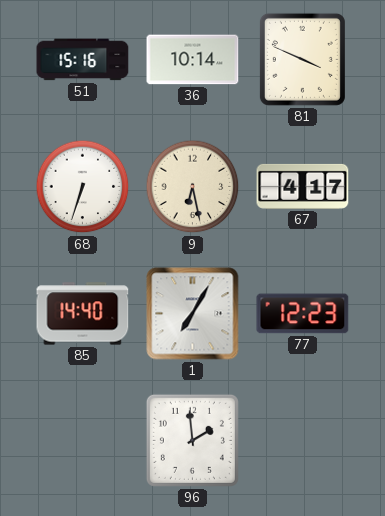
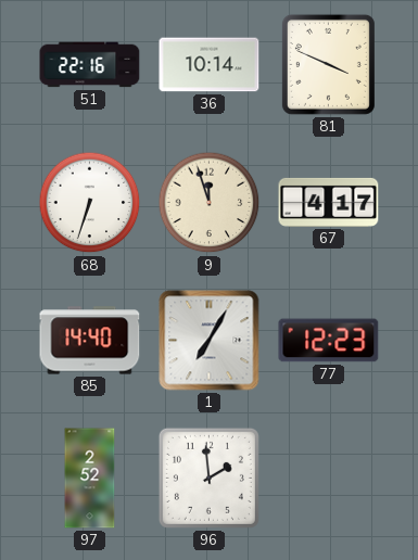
51: 15:16 -> 22:16 (90, 65)
9: 6:28 -> 11:57 (210, 203)
97: none -> 2:52 (90, 479)
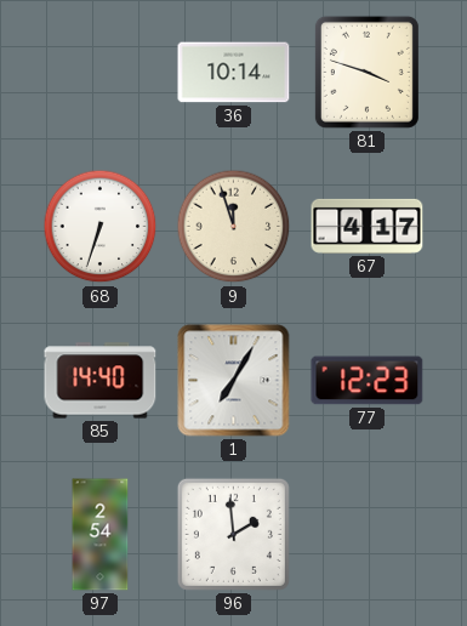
51: 22:16 -> none (90, 65)
81: 3:49 -> 3:48 (366, 72)
97: 2:52 -> 2:54 (101, 535)
